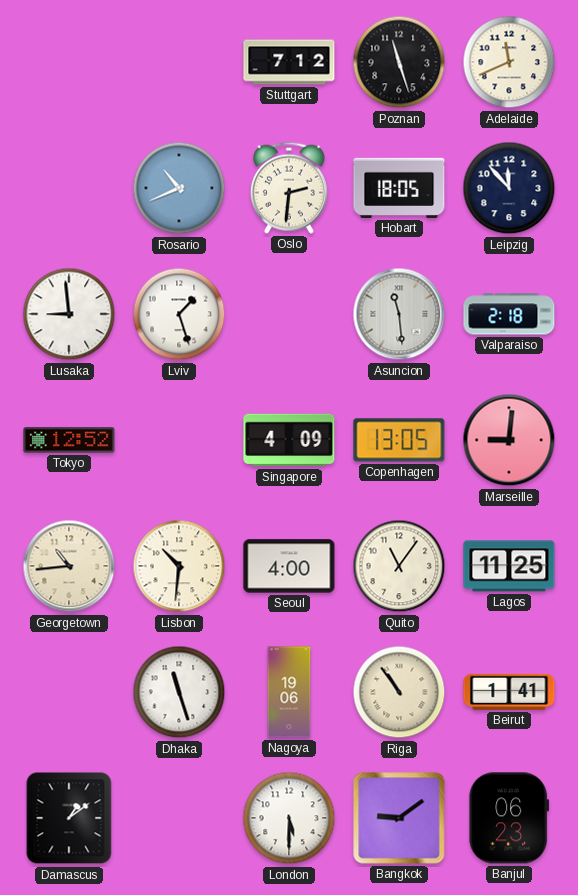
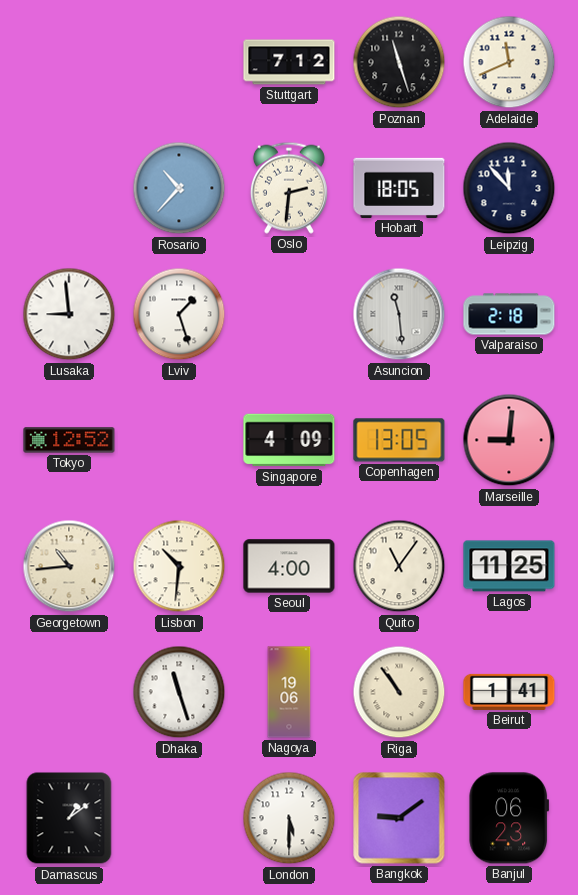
Rosario: 10:41 -> 10:37 (179, 188)
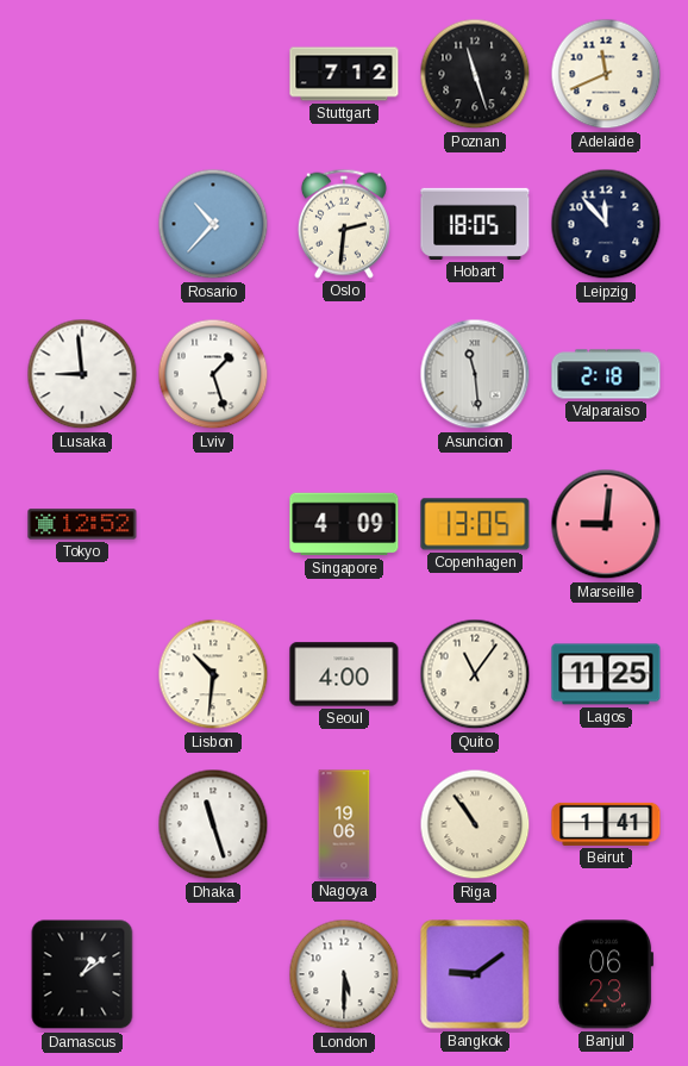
Georgetown: 10:44 -> none (69, 566)
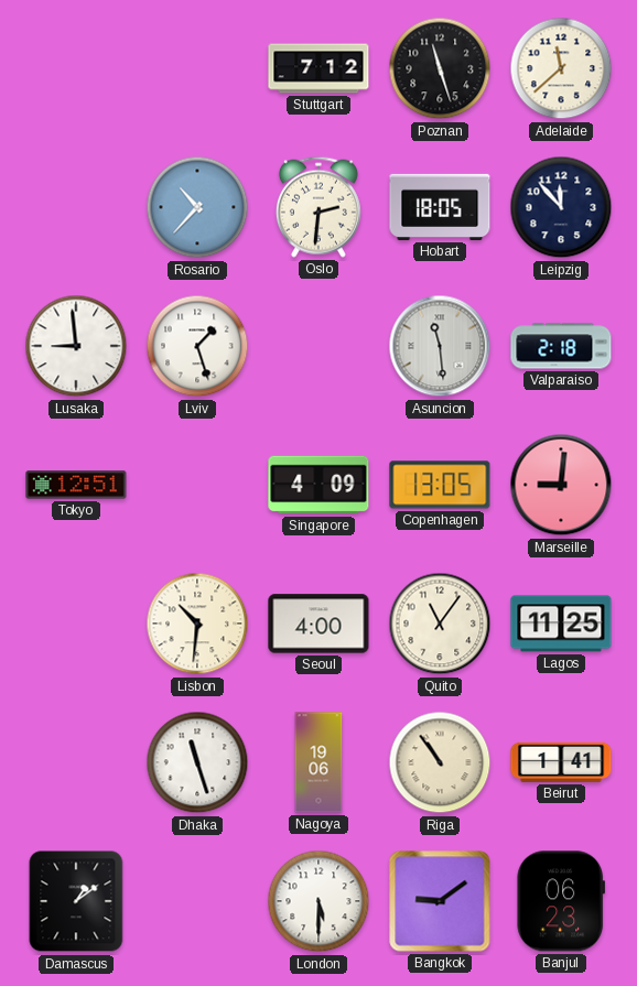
Adelaide: 11:41 -> 11:38 (561, 68)
Tokyo: 12:52 -> 12:51 (76, 485)
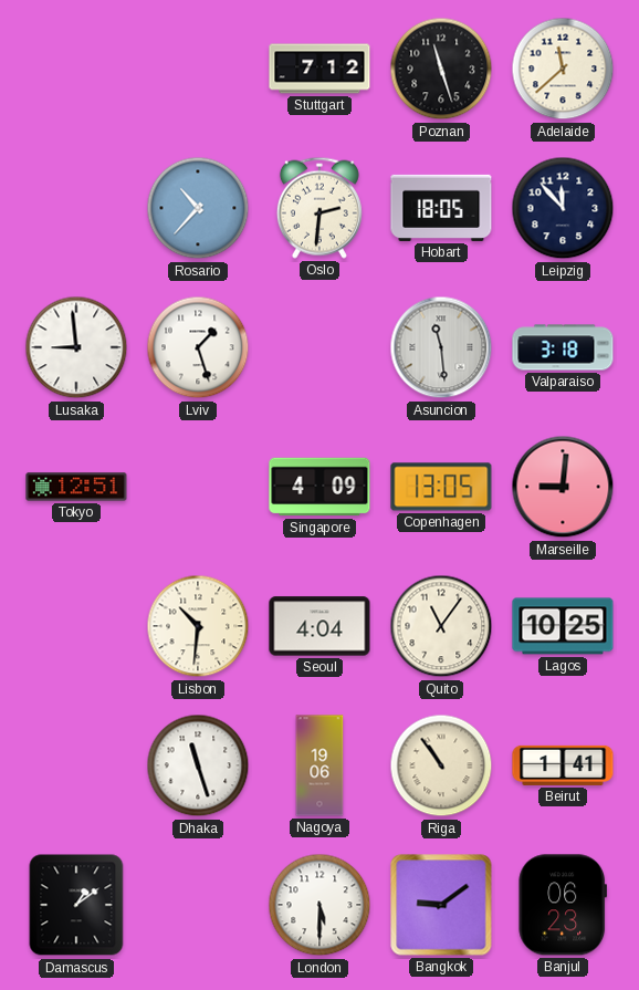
Valparaiso: 2:18 -> 3:18 (563, 347)
Seoul: 4:00 -> 4:04 (319, 626)
Lagos: 11:25 -> 10:25 (563, 626)
